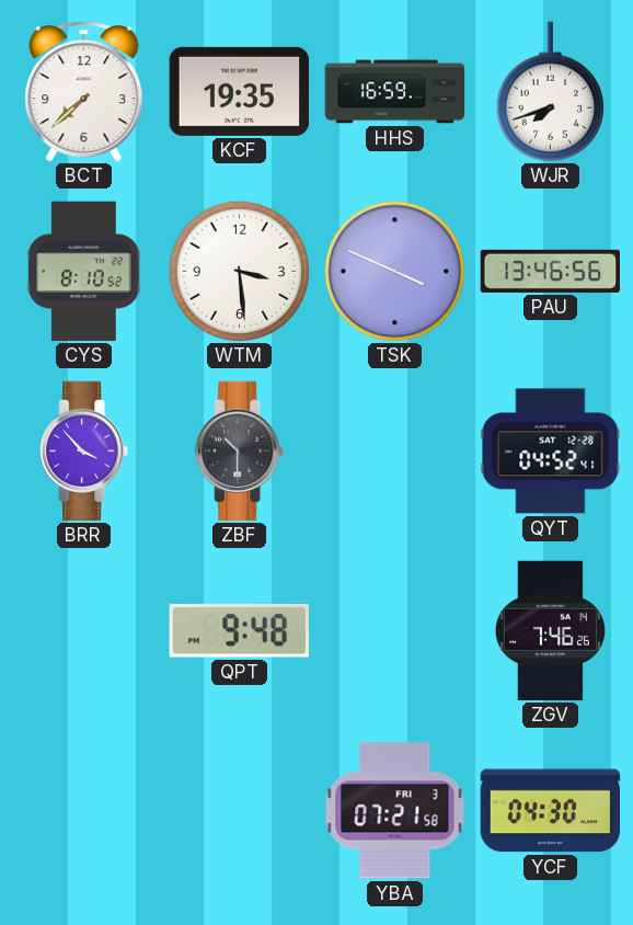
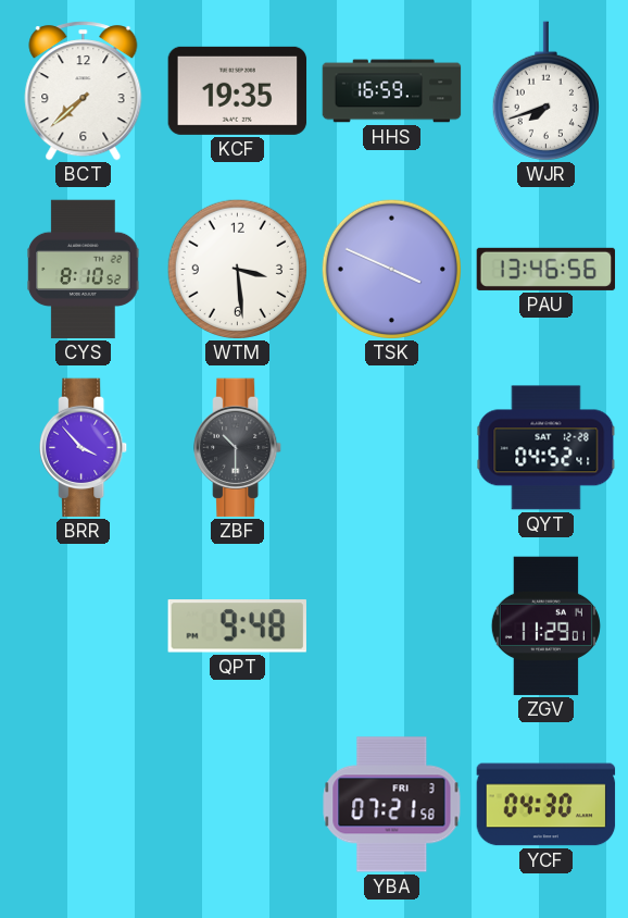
ZGV: 7:46 -> 11:29 (545, 627)
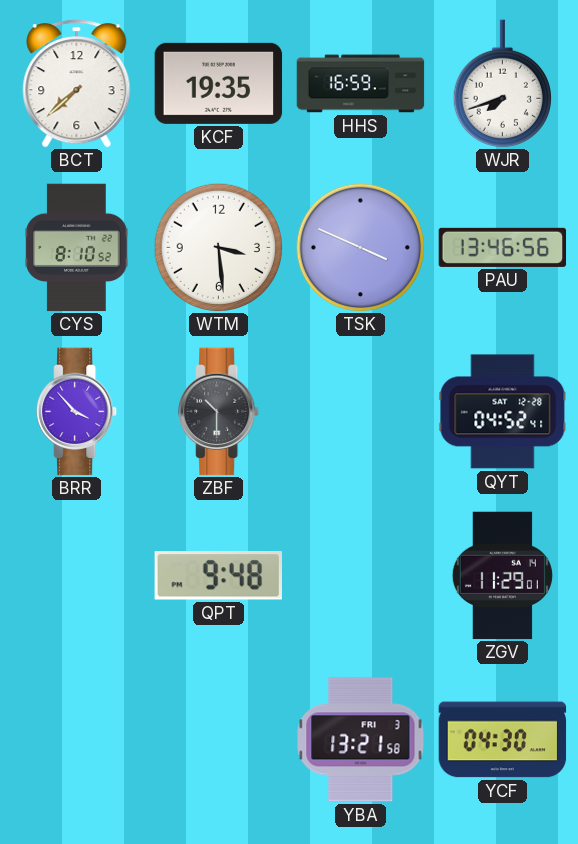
YBA: 07:21 -> 13:21 (361, 740)
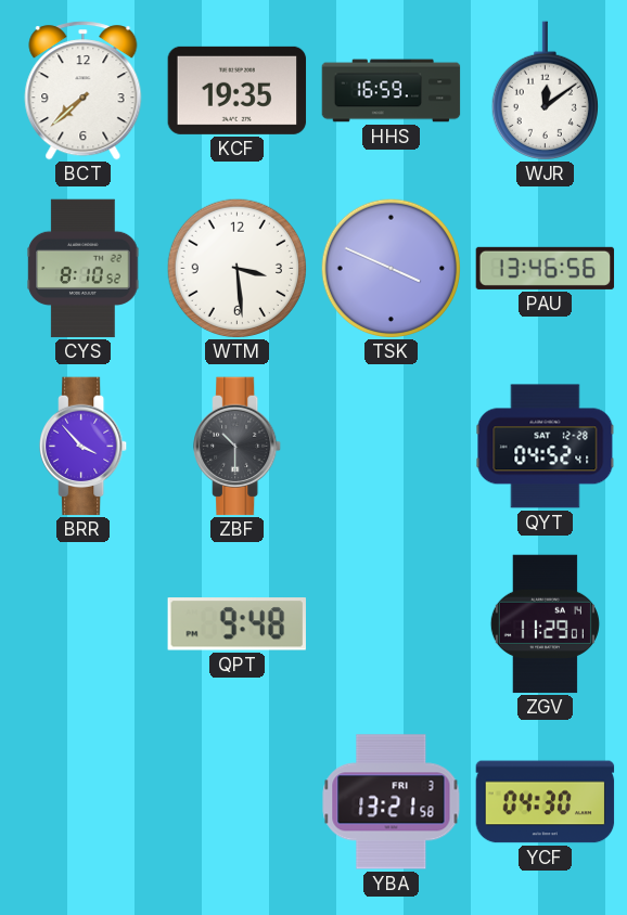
WJR: 7:42 -> 12:09 (545, 91)
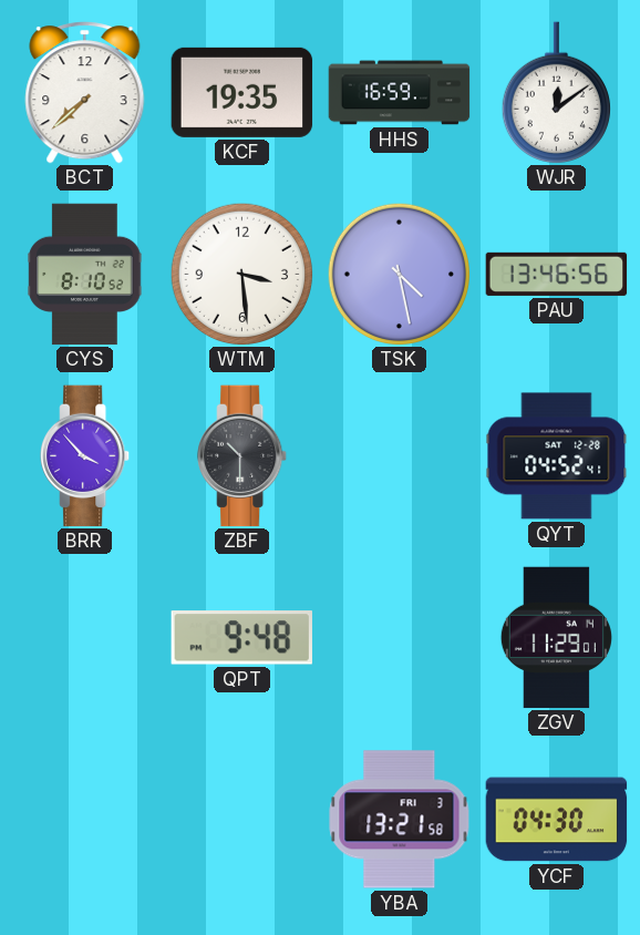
TSK: 3:49 -> 4:28 (399, 274)
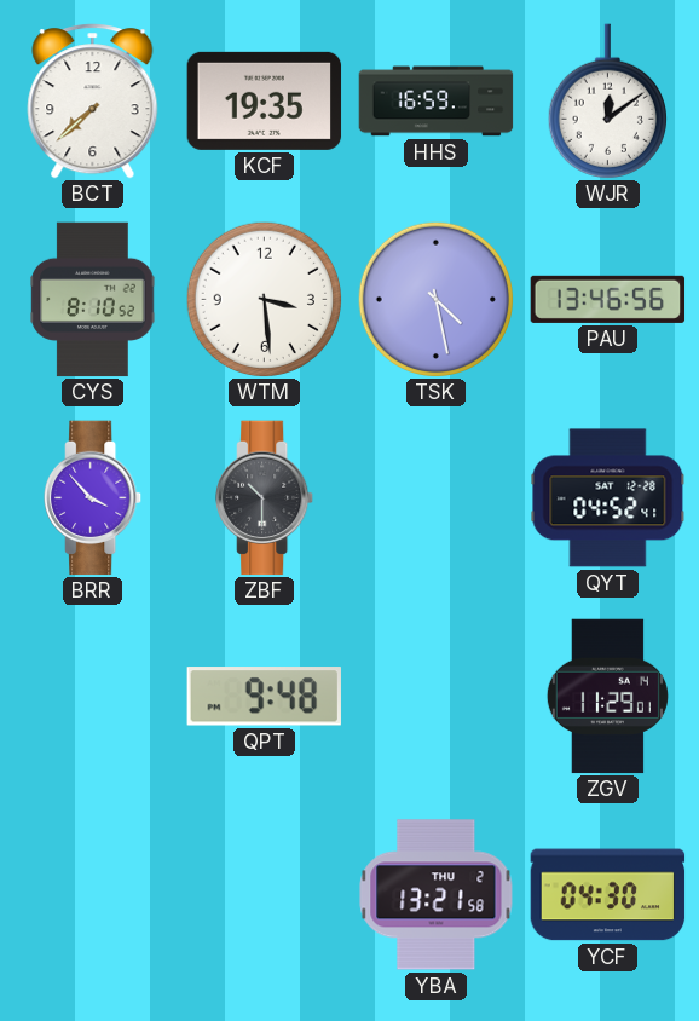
YBA date: FRI 3 -> THU 2 (437, 895)
